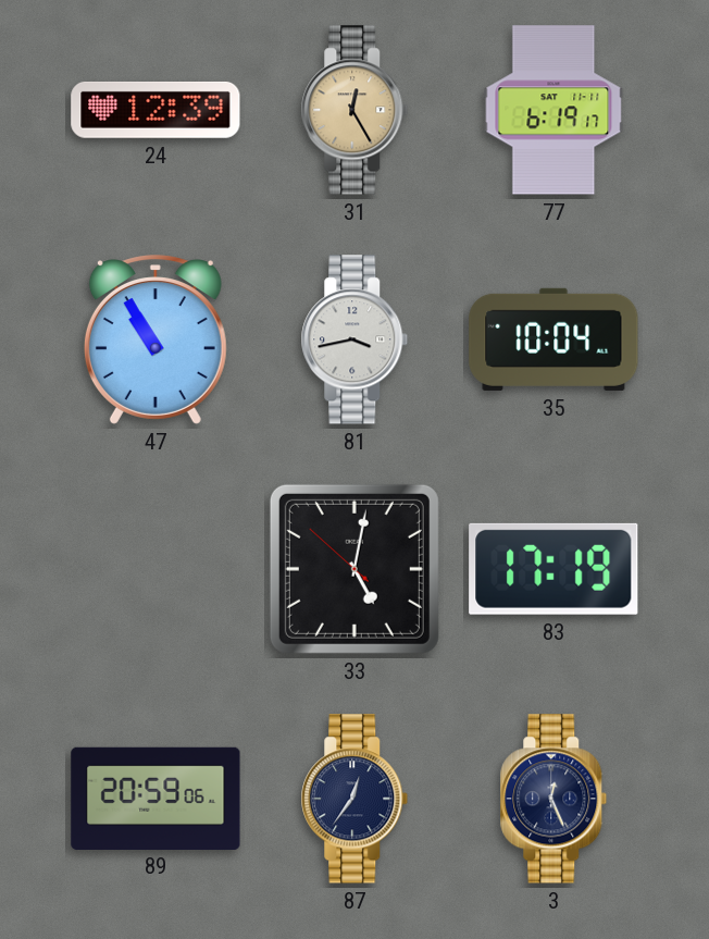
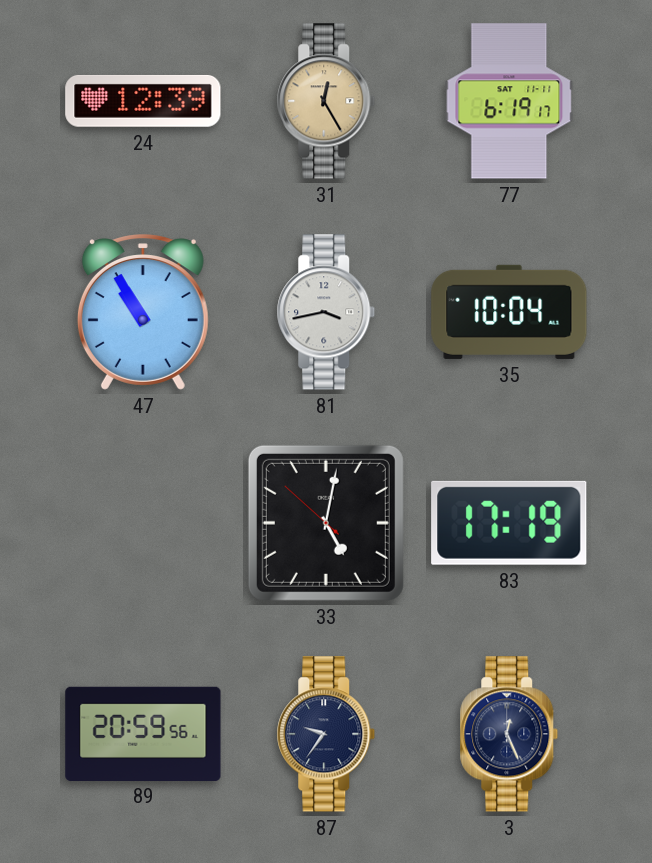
89: 20:59:06 -> 20:59:56 (143, 733)
87: 12:36 -> 9:36 (326, 734)
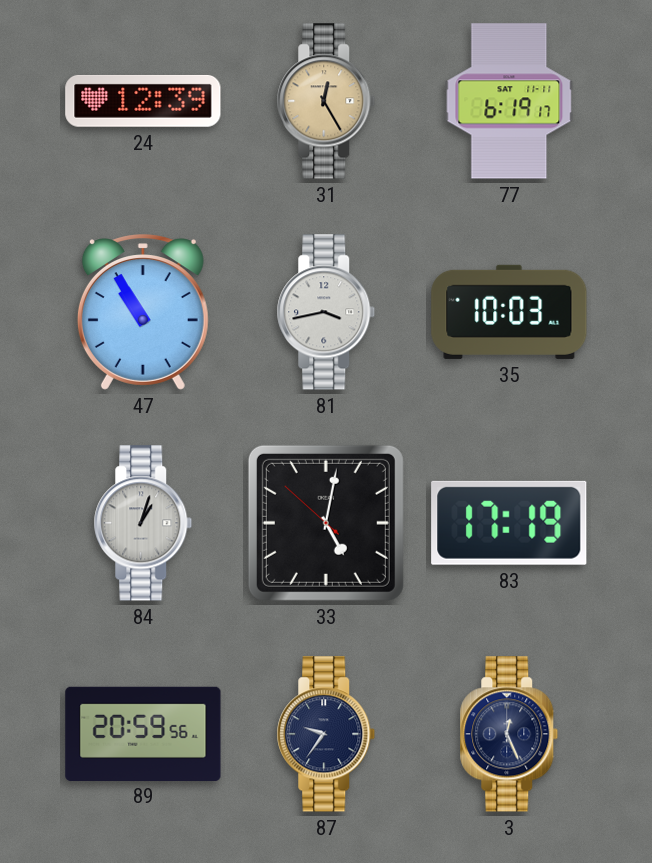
35: 10:04 -> 10:03 (509, 312)
84: none -> 1:03 (143, 523)
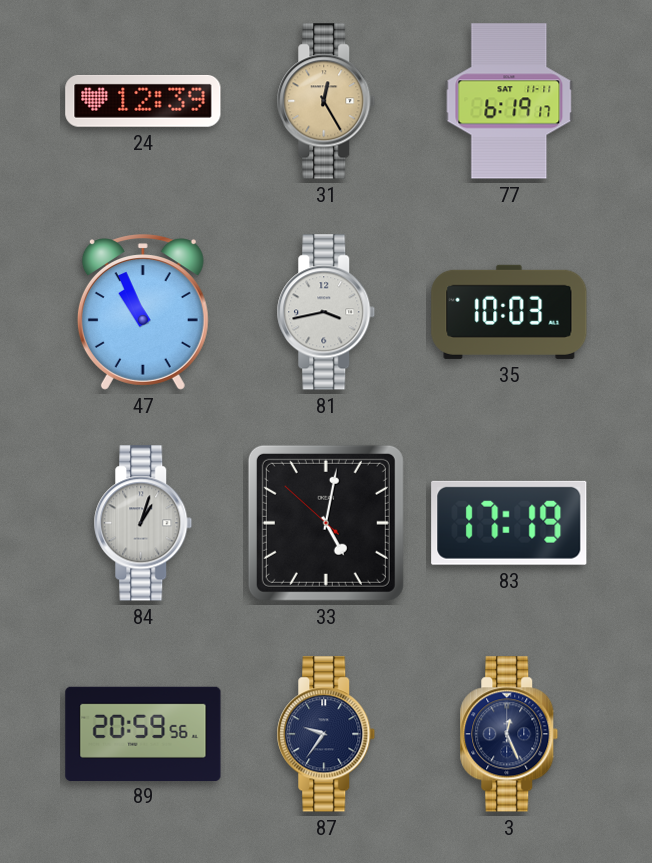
47: 10:55 -> 10:56 (143, 312)
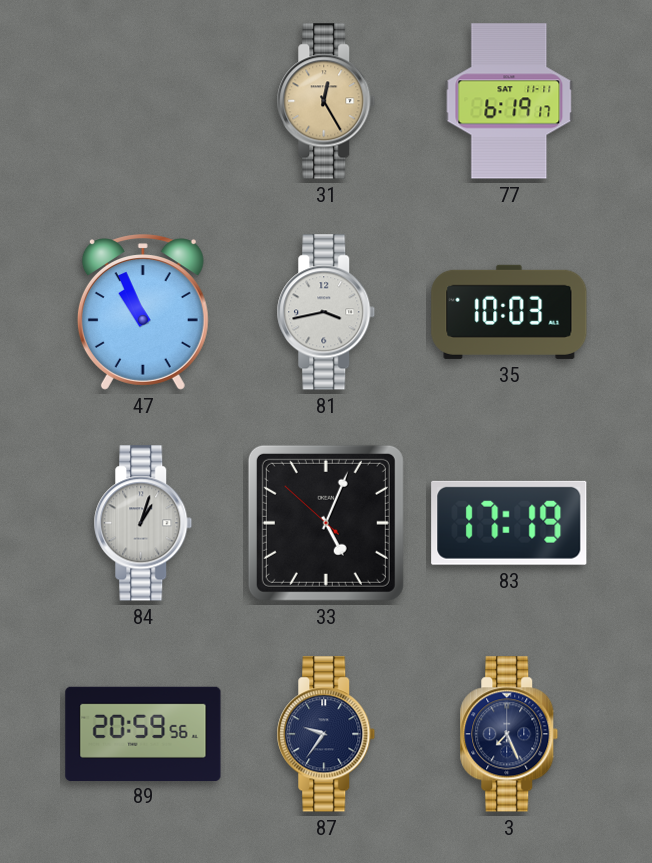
24: 12:39 -> none (143, 101)
33: 5:01 -> 5:03 (326, 523)
3: 12:26 -> 7:26 (509, 734)
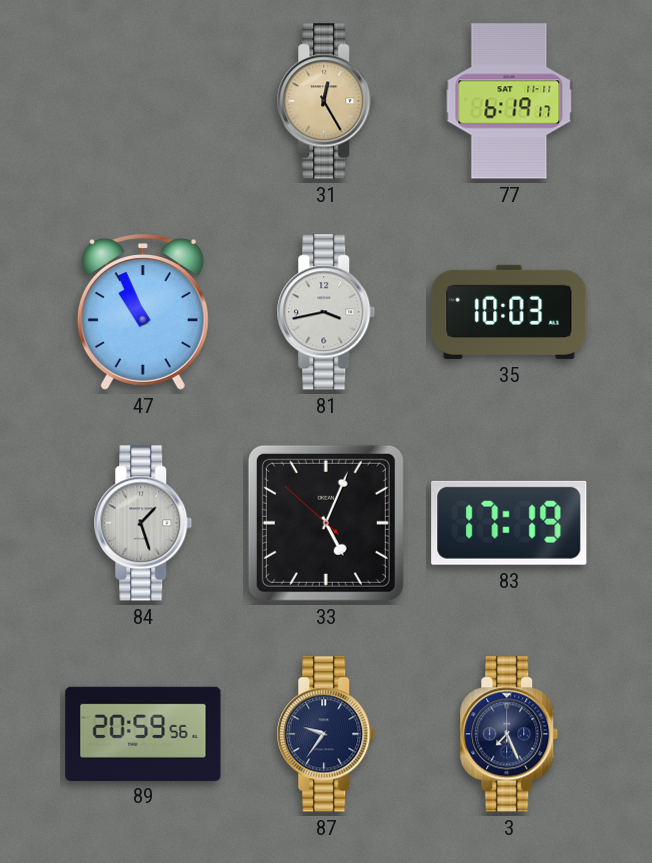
84: 1:03 -> 1:27 (143, 523)
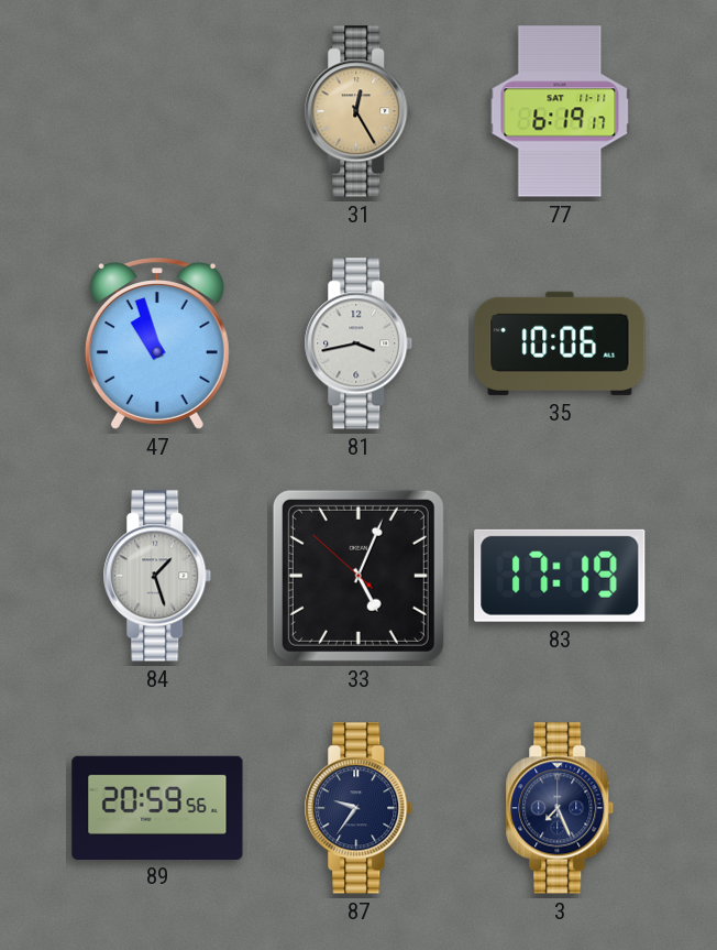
47: 10:56 -> 10:57 (157, 343)
35: 10:03 -> 10:06 (560, 343)
